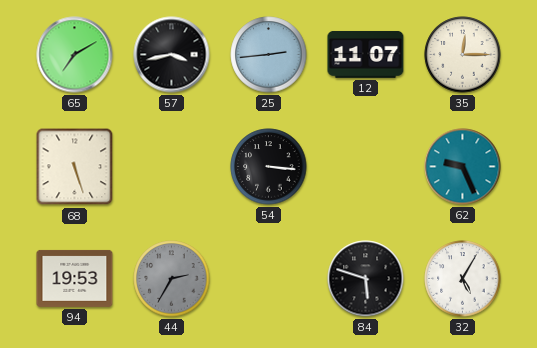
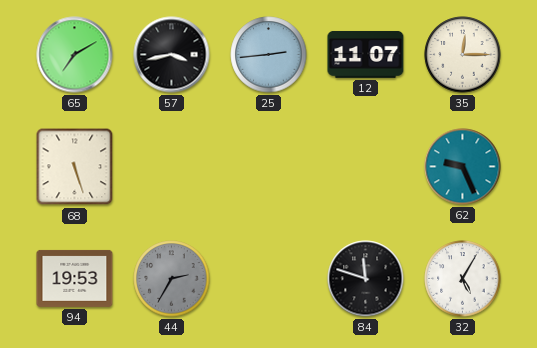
54: 3:16 -> none (269, 167)
84: 5:48 -> 11:48 (366, 279)
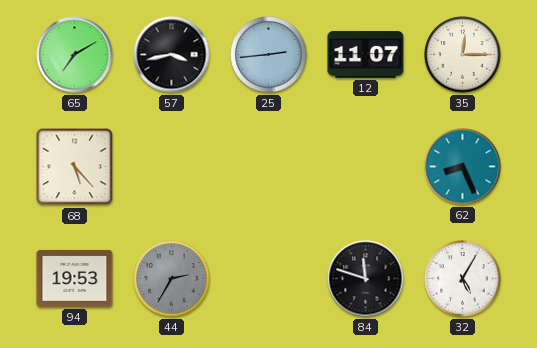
68: 5:27 -> 5:23 (75, 167)
62: 9:26 -> 8:26 (463, 167)
